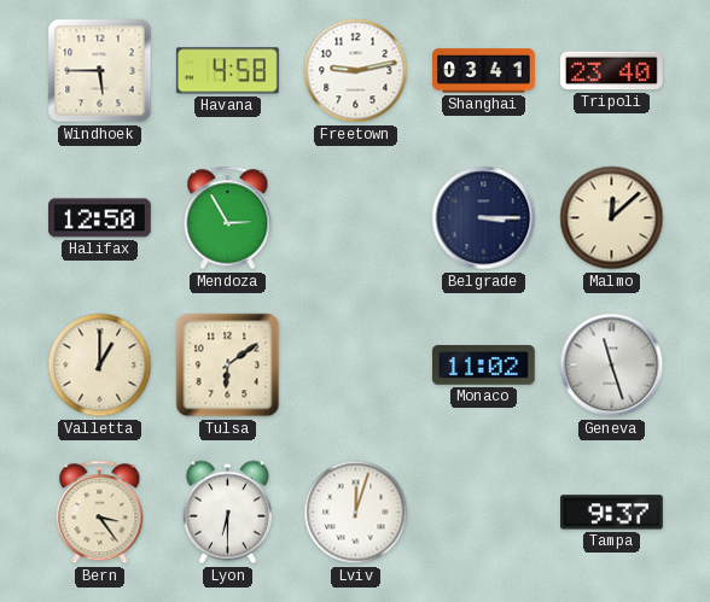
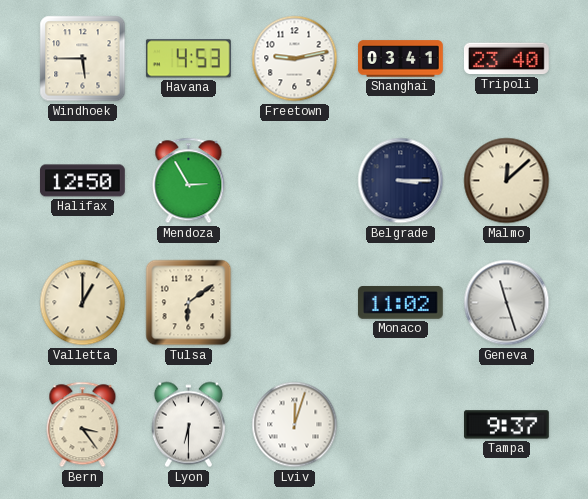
Havana: 4:58 -> 4:53 (188, 59)
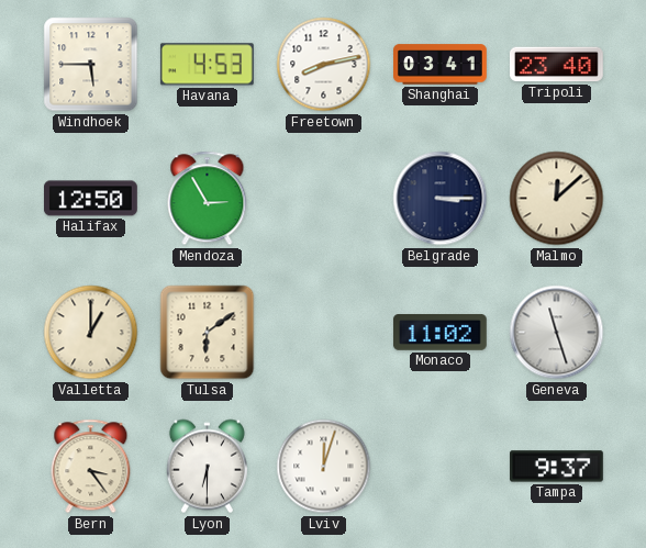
Freetown: 9:13 -> 8:13 (324, 65)
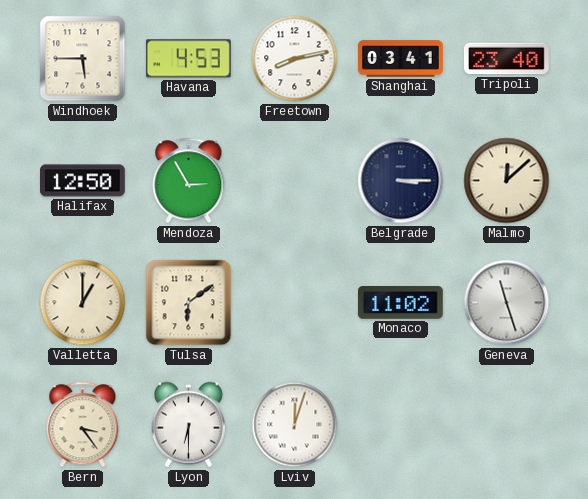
Tampa: 9:37 -> none (557, 467)
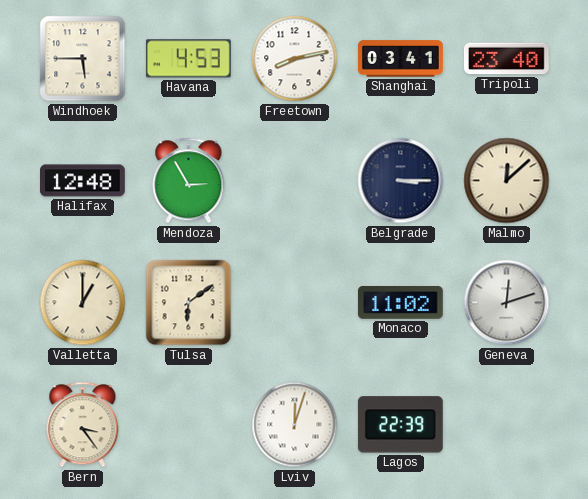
Halifax: 12:50 -> 12:48 (83, 181)
Geneva: 11:27 -> 12:12 (507, 303)
Lyon: 6:30 -> none (188, 425)
Lagos: none -> 22:39 (400, 425)
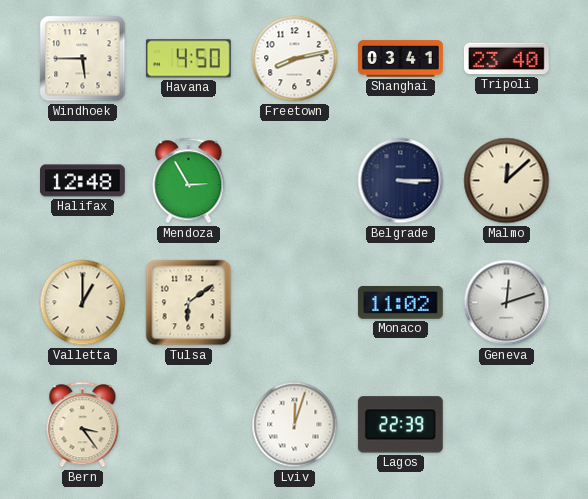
Havana: 4:53 -> 4:50 (188, 59)
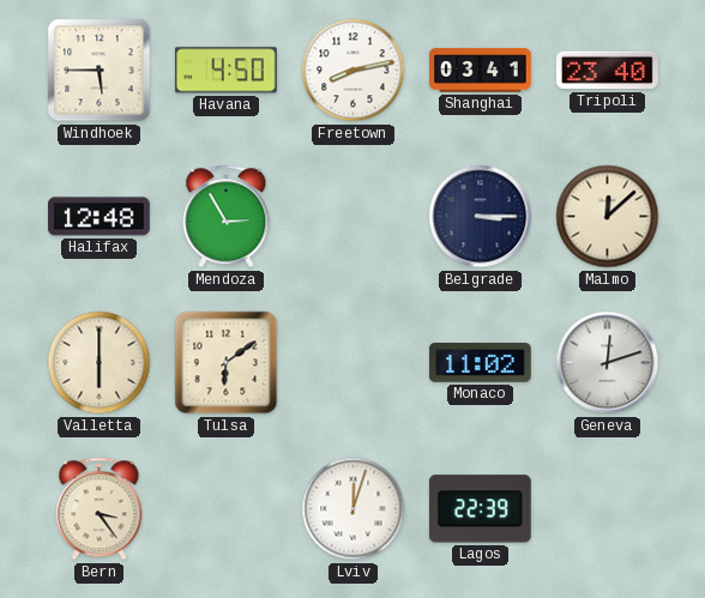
Valletta: 1:00 -> 6:00 (100, 363)
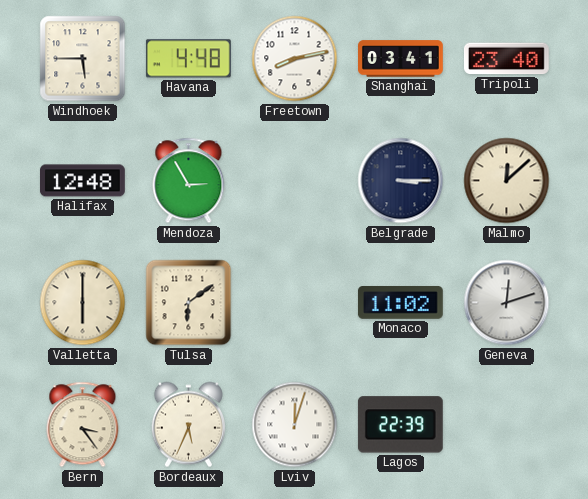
Havana: 4:50 -> 4:48 (188, 59)
Bordeaux: none -> 5:34 (188, 425)
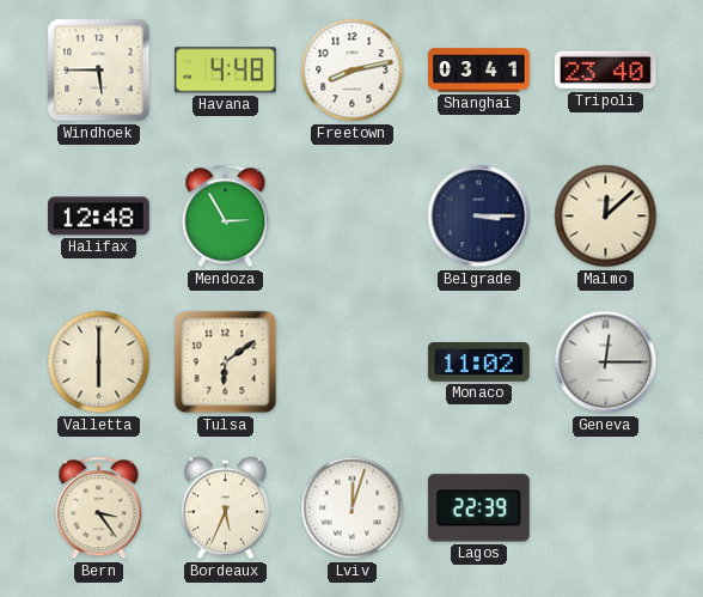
Geneva: 12:12 -> 12:15 (606, 363)
